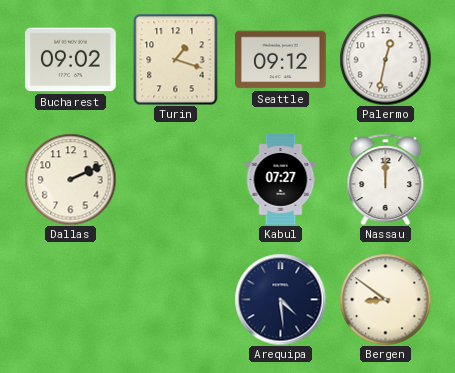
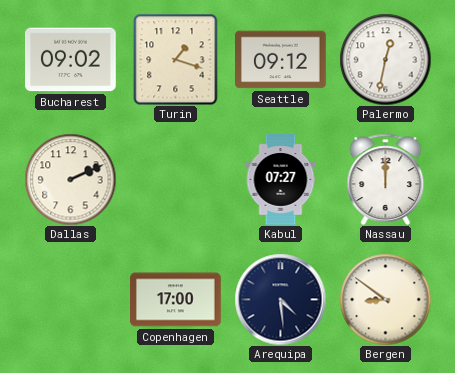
Copenhagen: none -> 17:00 (176, 300)
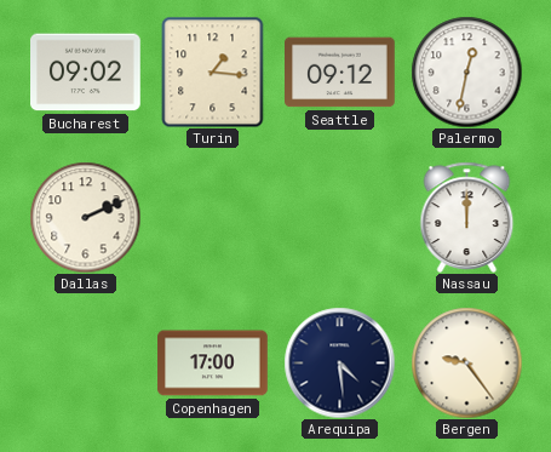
Turin: 1:18 -> 1:16 (213, 71)
Kabul: 07:27 -> none (281, 180)
Bergen: 8:51 -> 9:24 (466, 362)
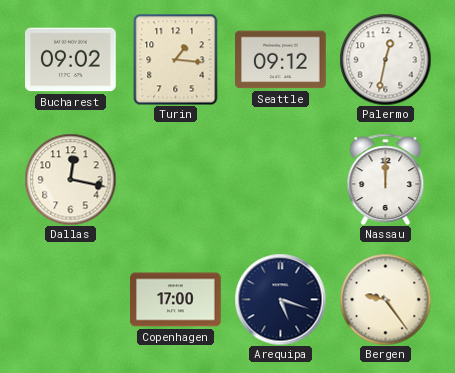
Dallas: 2:11 -> 12:17 (70, 179)
Arequipa: 4:29 -> 5:18 (280, 299)
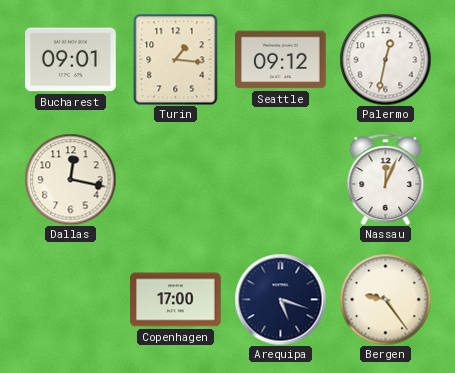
Bucharest: 09:02 -> 09:01 (71, 60)
Nassau: 12:00 -> 12:04 (386, 179)
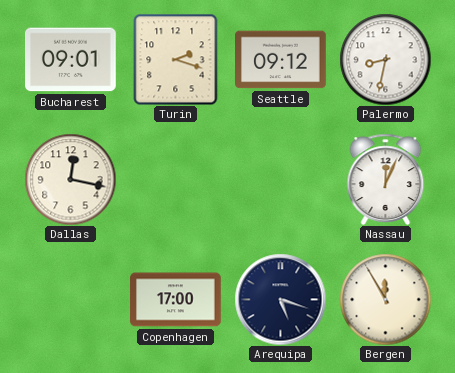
Turin: 1:16 -> 2:18 (176, 59)
Palermo: 12:32 -> 8:32 (385, 59)
Bergen: 9:24 -> 11:55 (385, 299)
